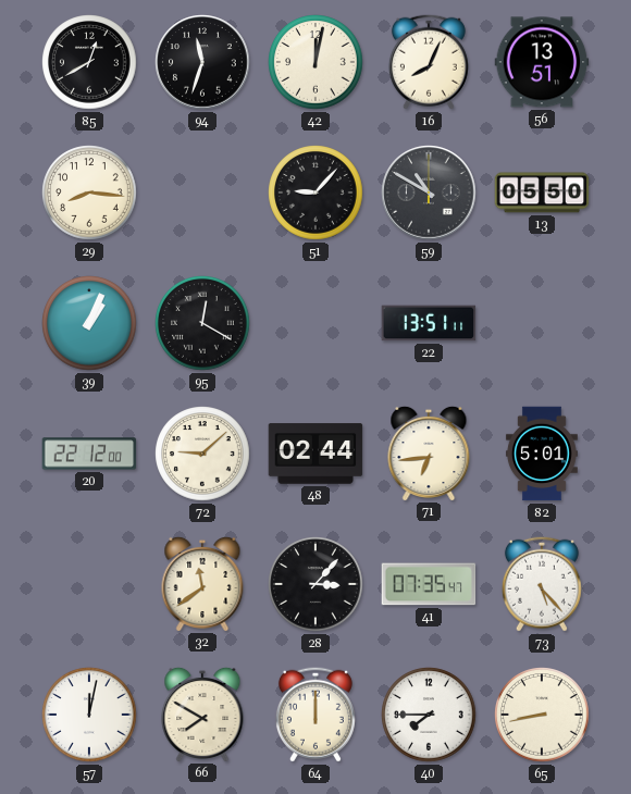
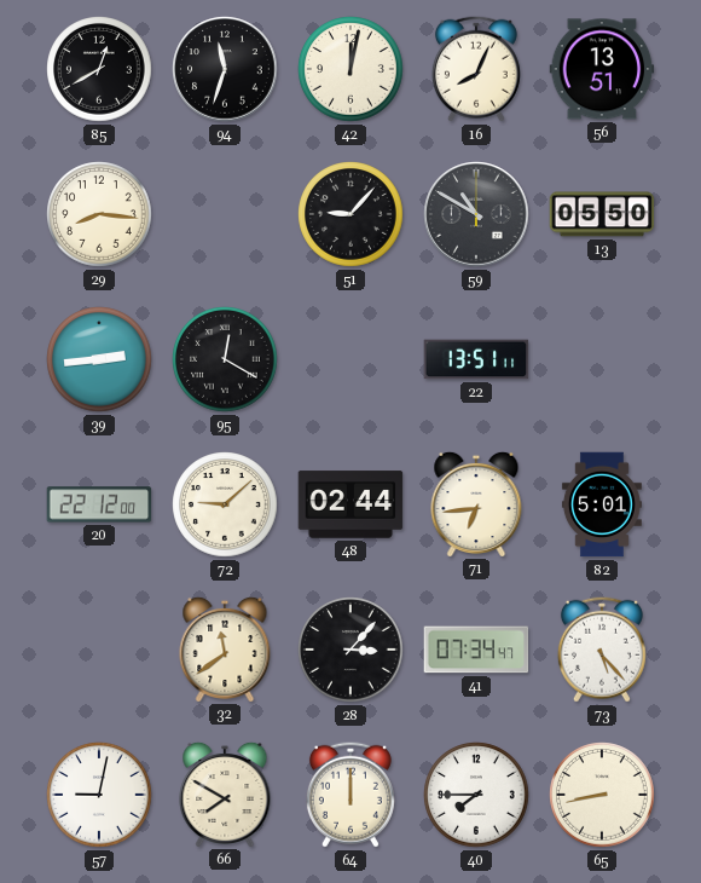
39: 1:04 -> 2:44 (99, 359)
41: 07:35 -> 07:34 (476, 650)
57: 12:02 -> 9:02 (99, 795)
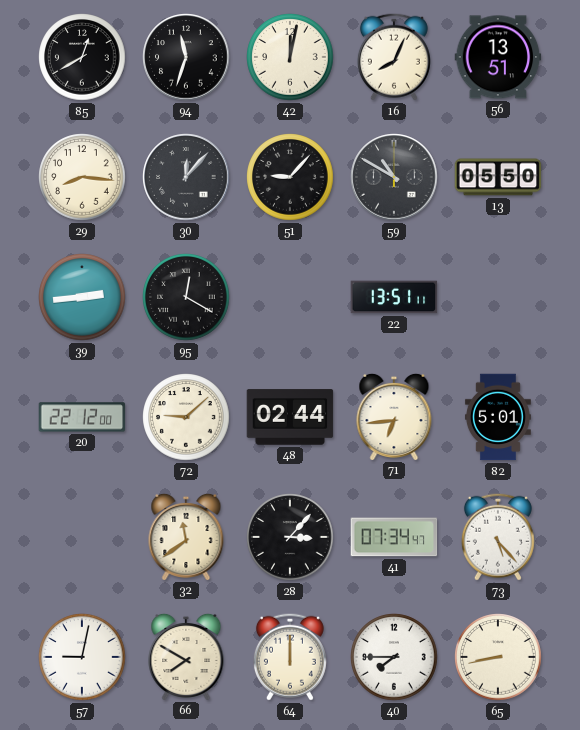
30: none -> 12:07 (186, 177)
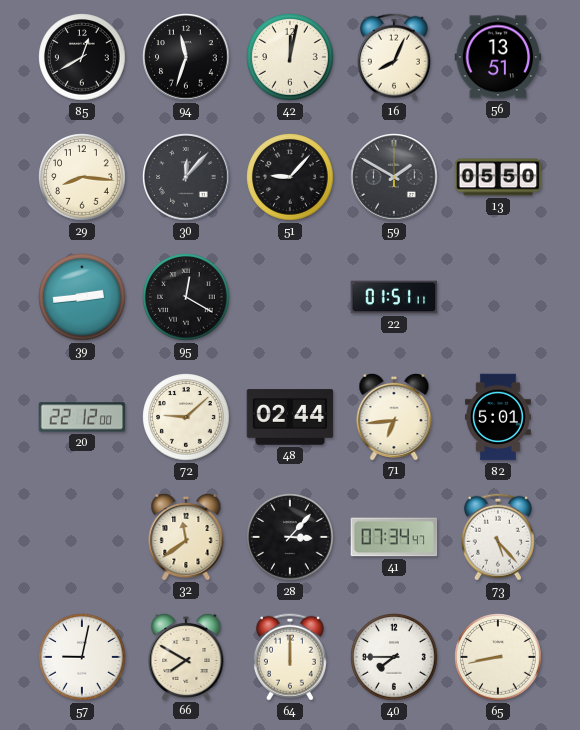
59: 10:50 -> 1:50 (394, 177)
22: 13:51 -> 01:51 (394, 297)
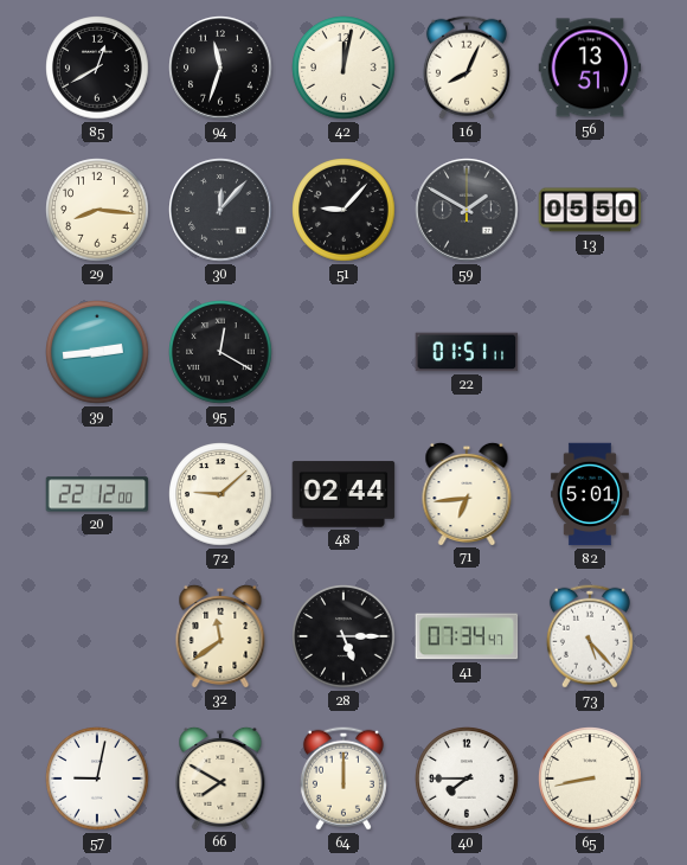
28: 3:07 -> 5:15 (343, 636)
